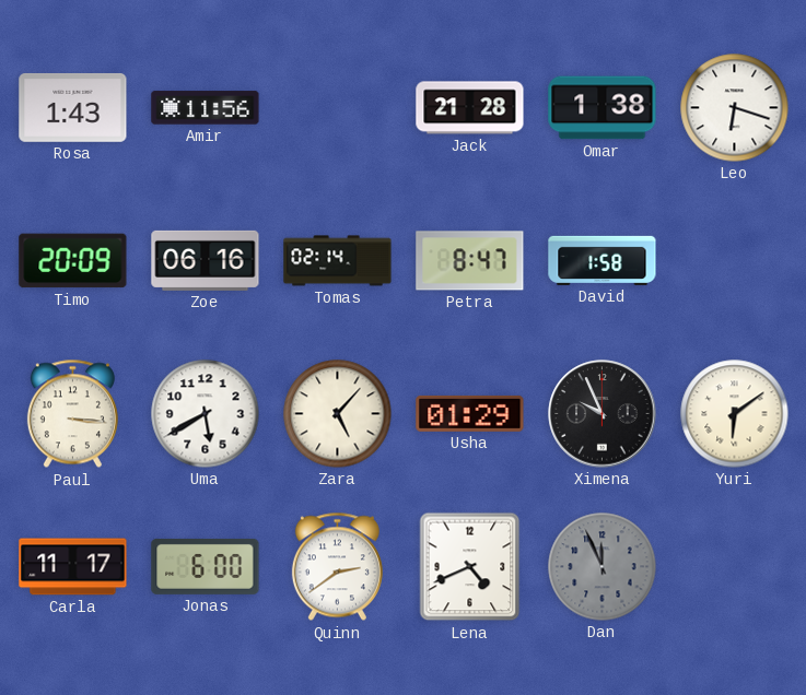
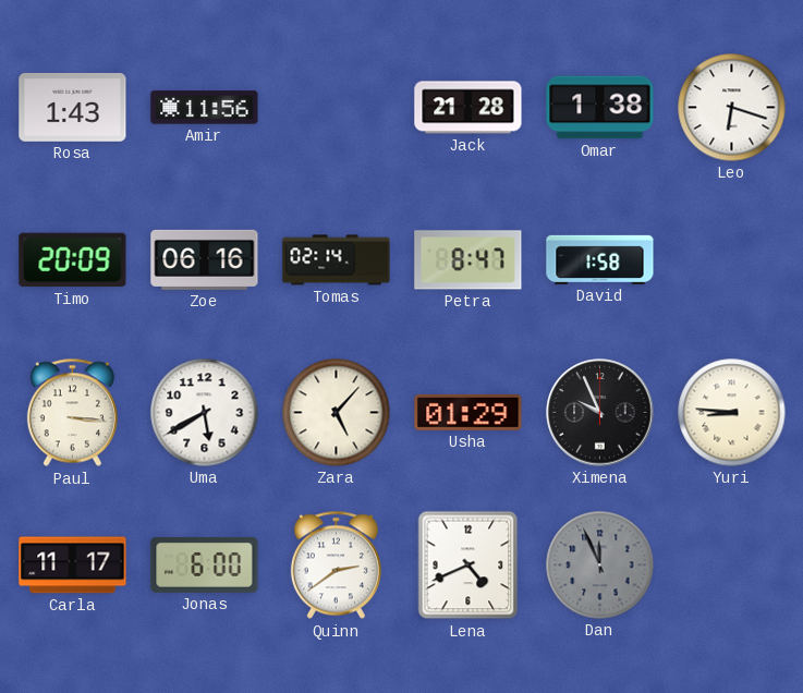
Yuri: 6:09 -> 8:46 (732, 413)
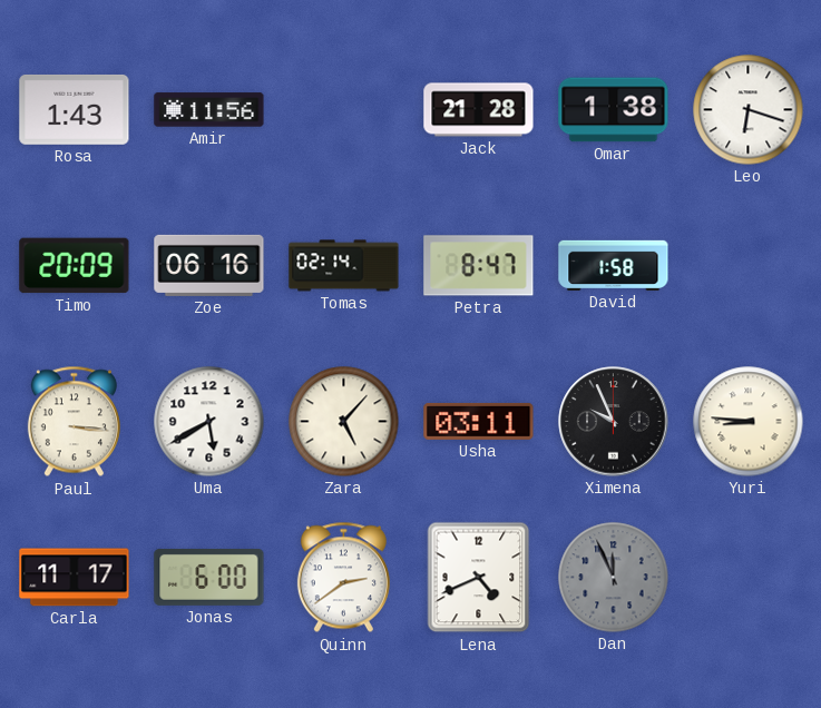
Usha: 01:29 -> 03:11 (479, 421)
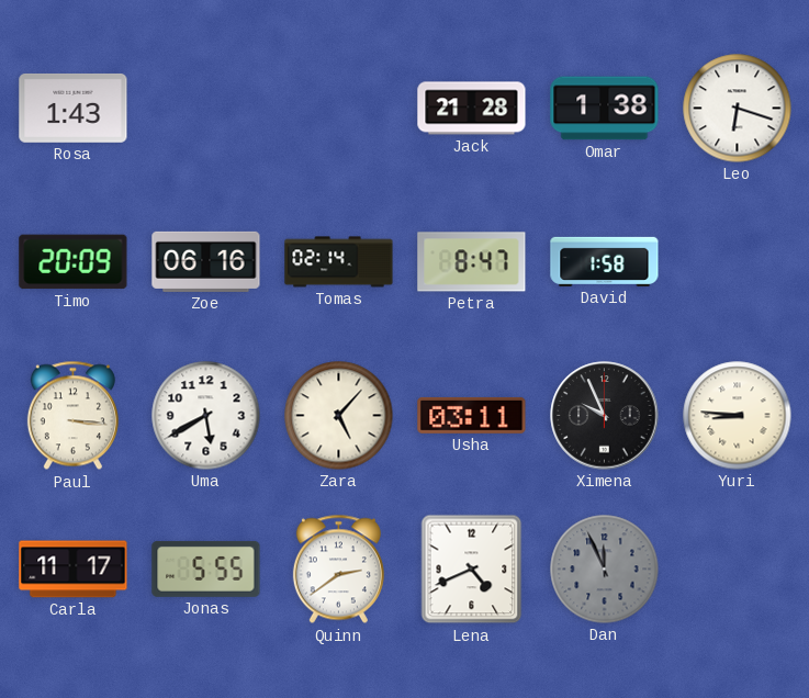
Amir: 11:56 -> none (209, 110)
Jonas: 6:00 -> 5:55 (206, 568)
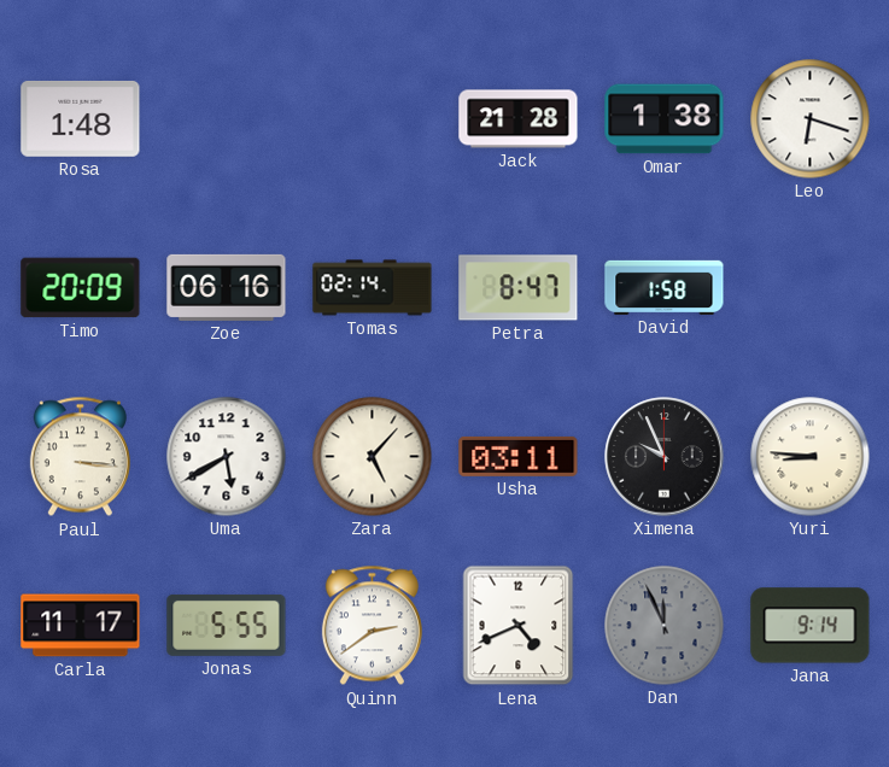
Rosa: 1:43 -> 1:48 (81, 119)
Jana: none -> 9:14 (811, 626)
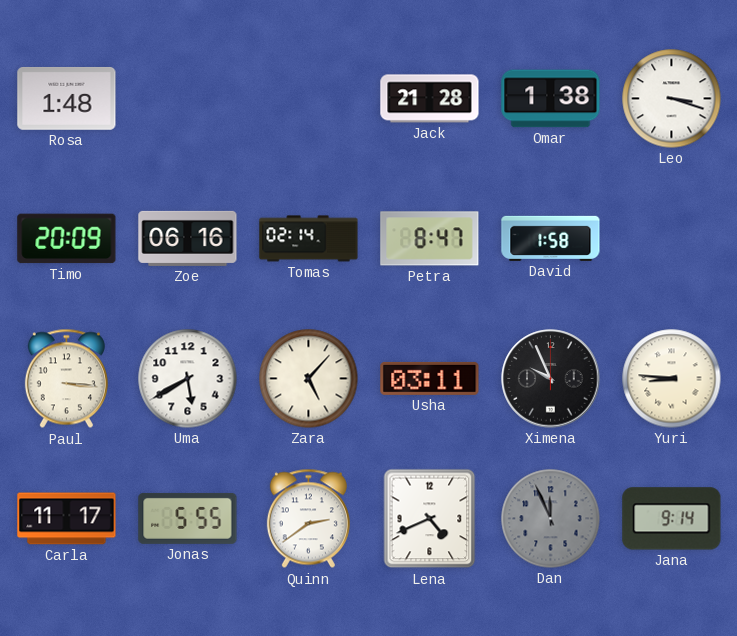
Leo: 6:18 -> 3:18 (672, 99)
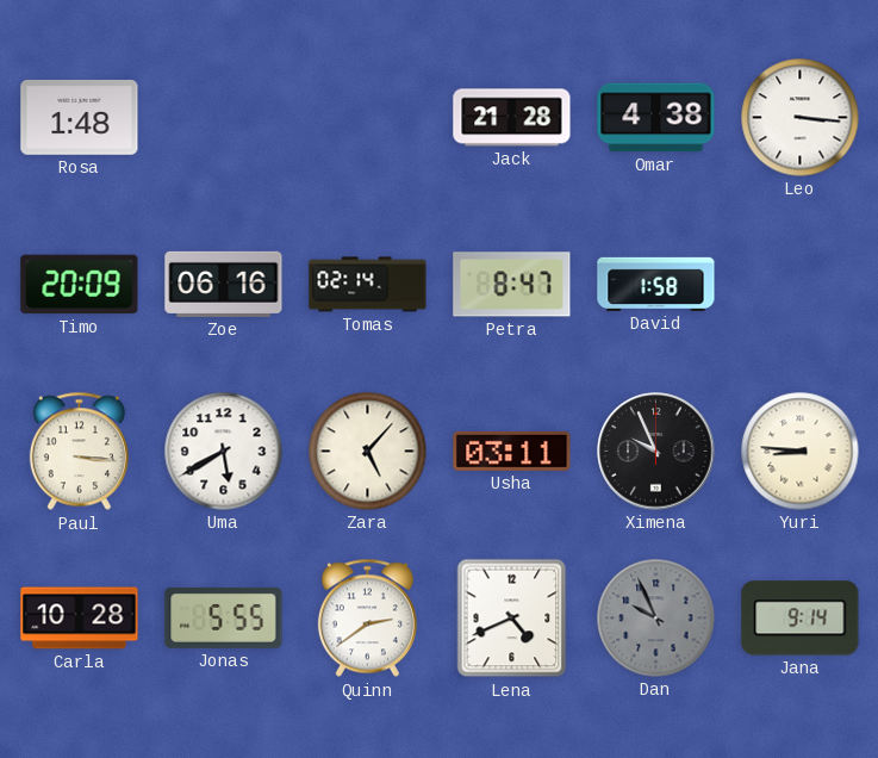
Omar: 1:38 -> 4:38 (656, 118)
Leo: 3:18 -> 3:16 (801, 118)
Carla: 11:17 -> 10:28 (80, 619)
Dan: 11:56 -> 9:56 (656, 619)
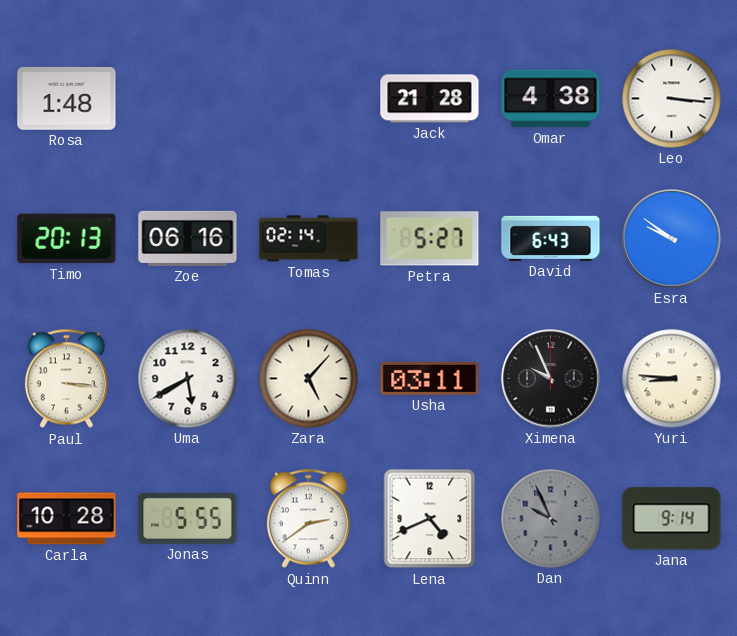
Timo: 20:09 -> 20:13 (67, 239)
Petra: 8:47 -> 5:27 (430, 239)
David: 1:58 -> 6:43 (551, 238)
Esra: none -> 9:51 (672, 239)
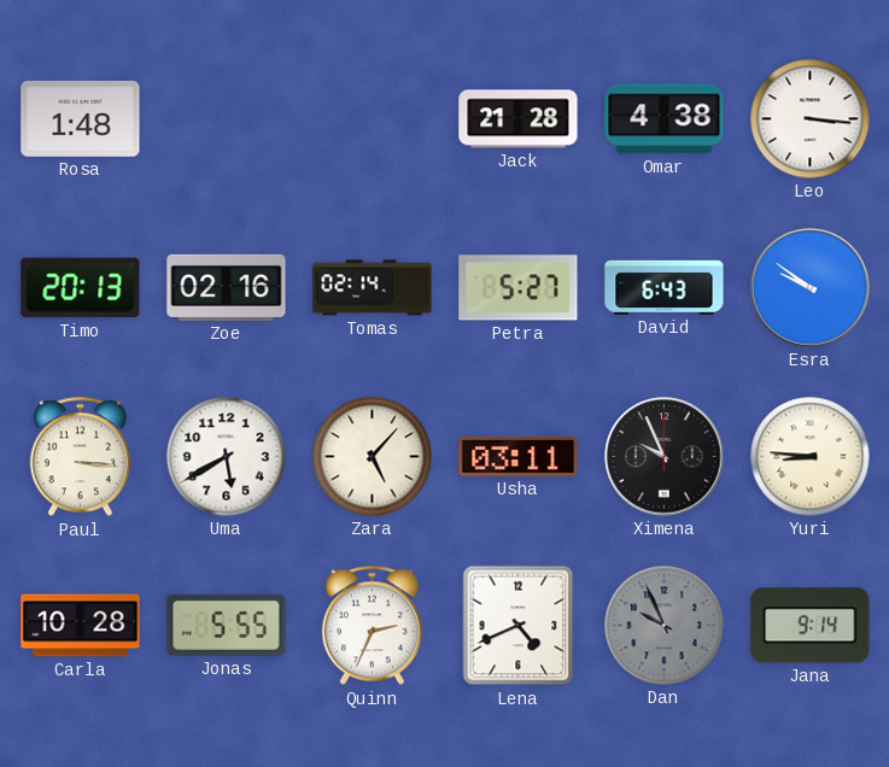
Zoe: 06:16 -> 02:16 (227, 287)
Quinn: 2:39 -> 2:34 (372, 626)
